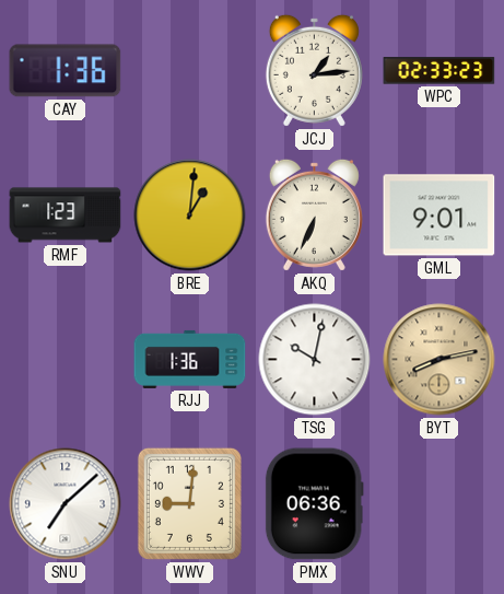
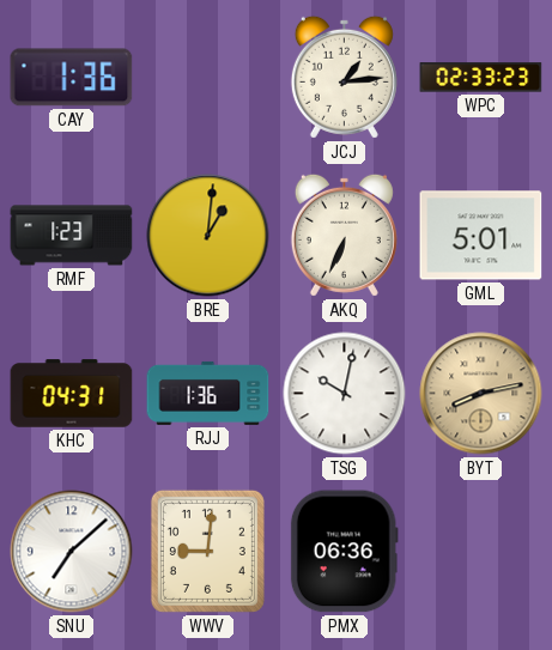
GML: 9:01 -> 5:01 (481, 236)
KHC: none -> 04:31 (72, 394)
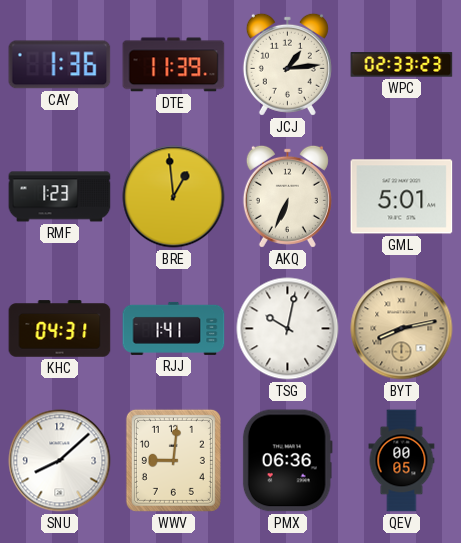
DTE: none -> 11:39 (174, 65)
BRE: 1:01 -> 12:59 (174, 197)
RJJ: 1:36 -> 1:41 (174, 328)
SNU: 7:08 -> 8:08 (60, 461)
QEV: none -> 00:05 (402, 461)
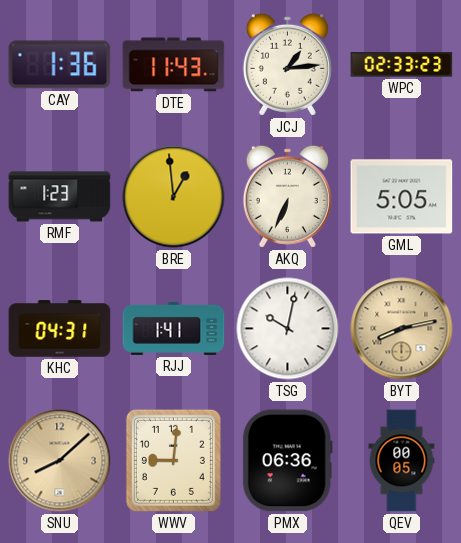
DTE: 11:39 -> 11:43 (174, 65)
GML: 5:01 -> 5:05 (402, 197)
SNU dial: white -> champagne (60, 461)
